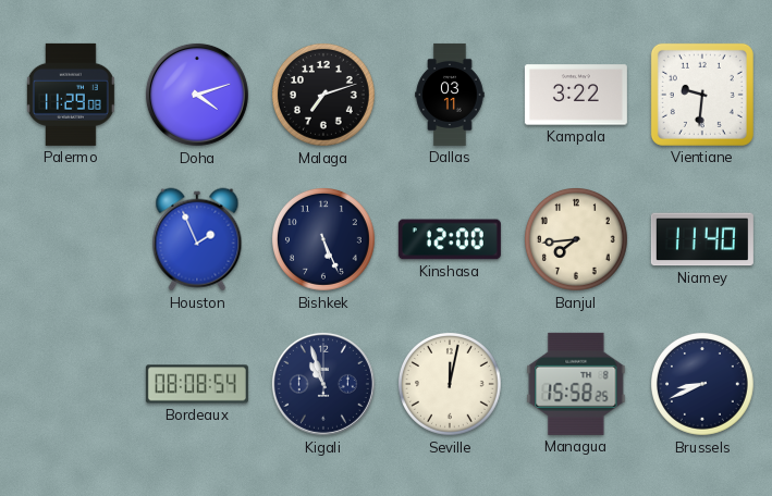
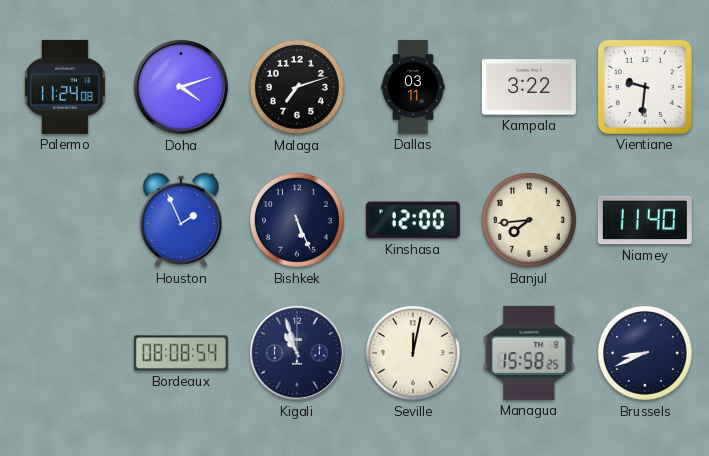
Palermo: 11:29 -> 11:24 (65, 87)
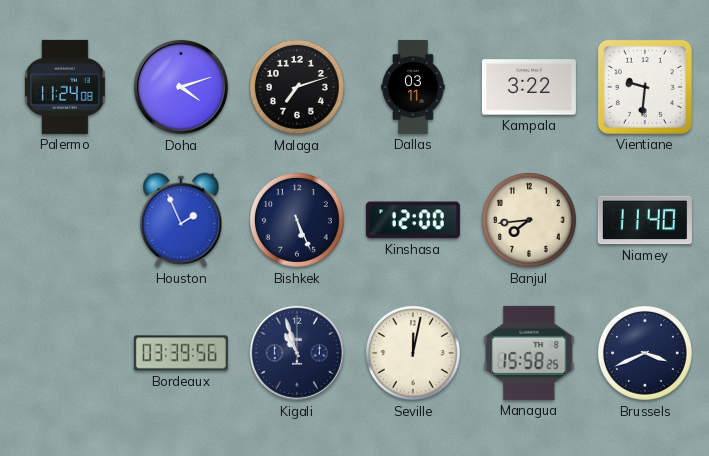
Bordeaux: 08:08 -> 03:39 (181, 353)
Brussels: 8:41 -> 3:41 (646, 354)
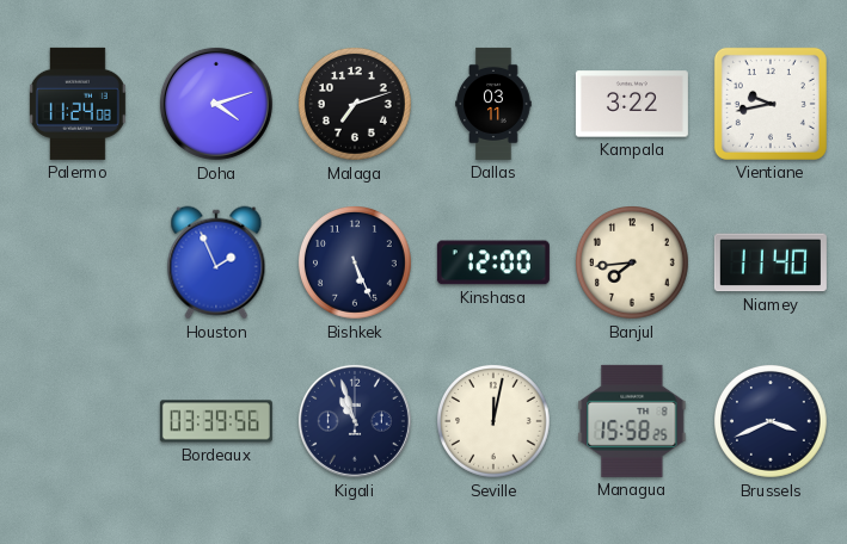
Vientiane: 9:31 -> 9:43 (771, 104)
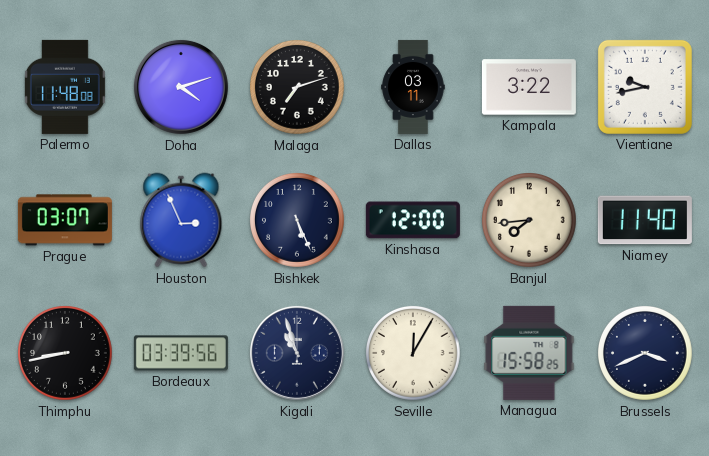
Palermo: 11:24 -> 11:48 (65, 87)
Prague: none -> 03:07 (65, 220)
Houston: 1:56 -> 2:56 (181, 220)
Thimphu: none -> 8:43 (66, 354)
Seville: 12:02 -> 12:05 (414, 354)
